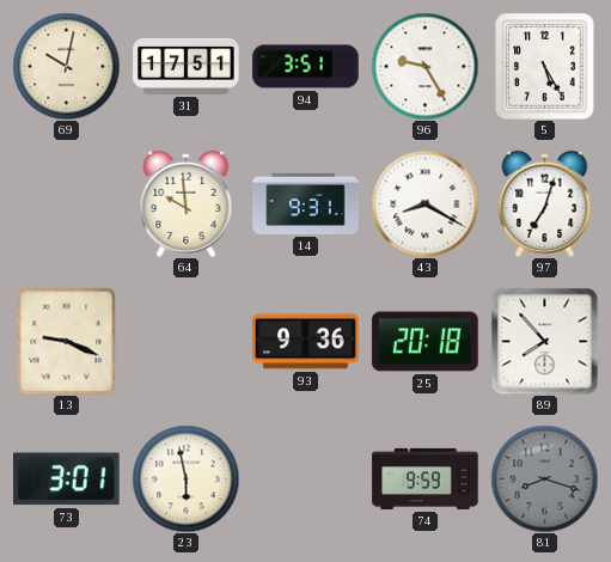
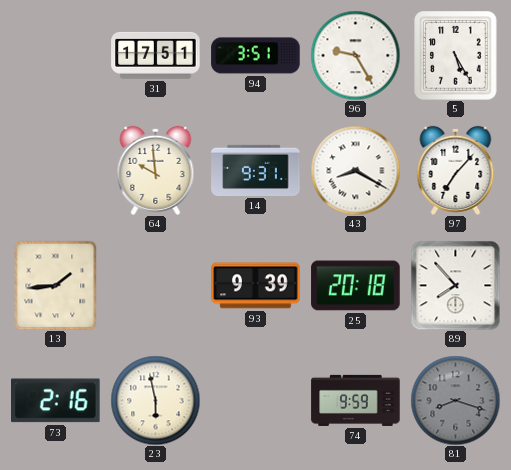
69: 10:02 -> none (66, 66)
97: 7:03 -> 7:07 (456, 170)
13: 9:19 -> 1:44 (56, 285)
93: 9:36 -> 9:39 (256, 286)
73: 3:01 -> 2:16 (56, 401)
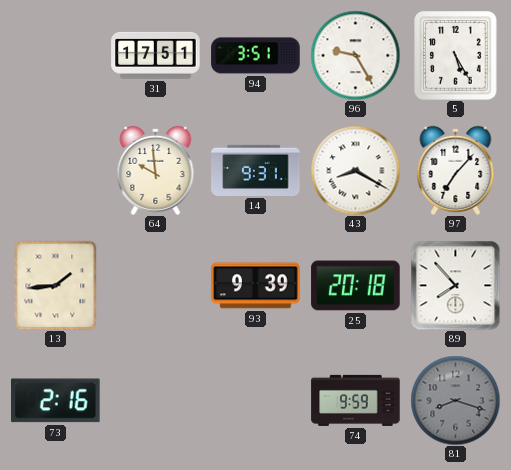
23: 5:58 -> none (155, 400)
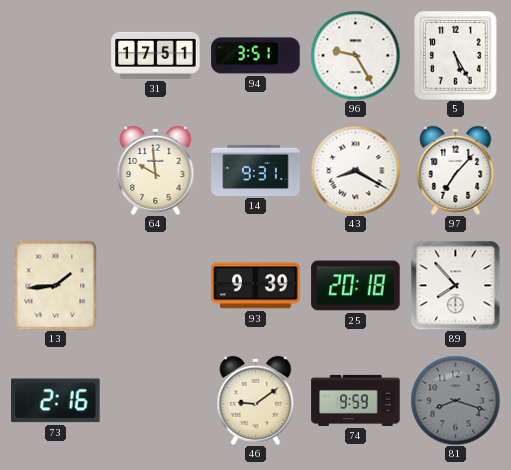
46: none -> 9:09 (256, 400)
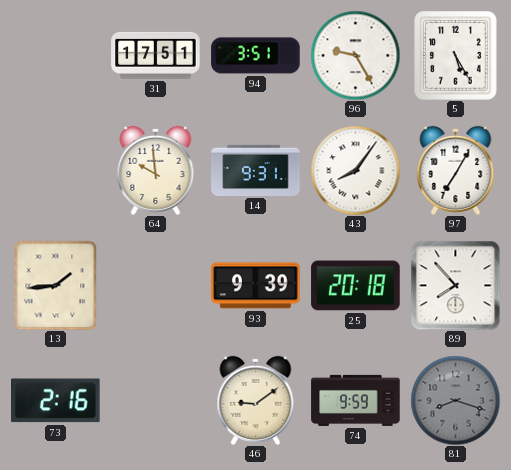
43: 8:20 -> 8:06 (355, 170)
97: 7:07 -> 7:05 (456, 170)
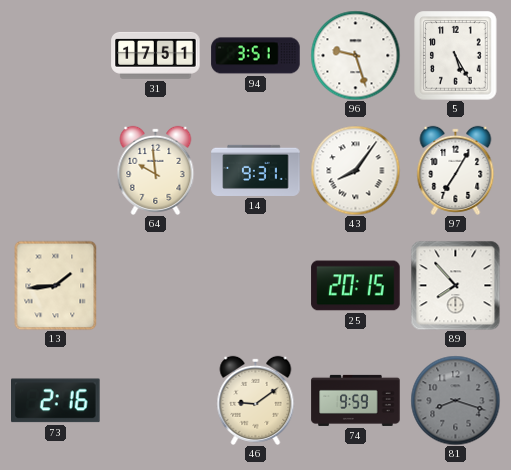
96: 9:25 -> 9:27 (355, 55)
93: 9:39 -> none (256, 286)
25: 20:18 -> 20:15 (356, 286)
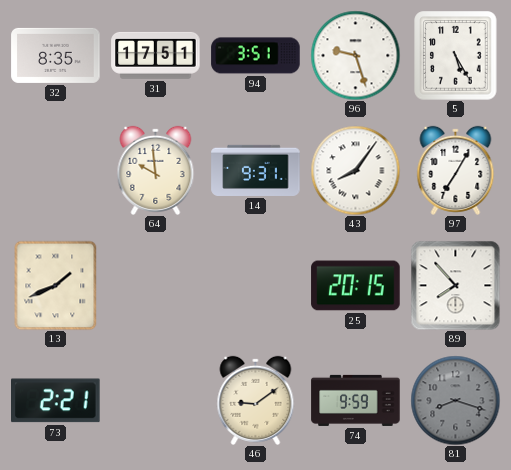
32: none -> 8:35 (56, 55)
13: 1:44 -> 1:41 (56, 285)
73: 2:16 -> 2:21 (56, 401)
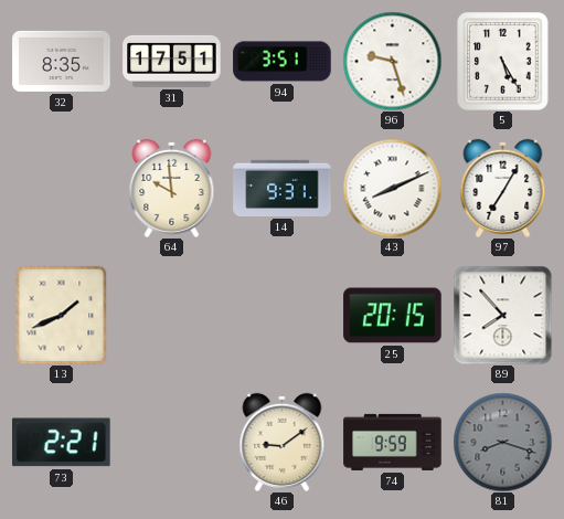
43: 8:06 -> 8:11 (392, 188)
